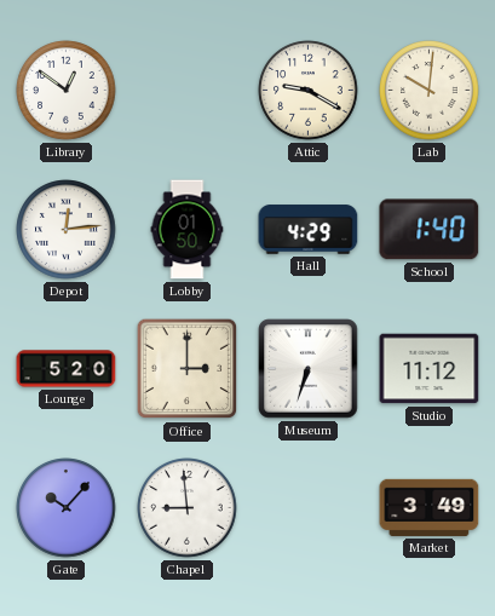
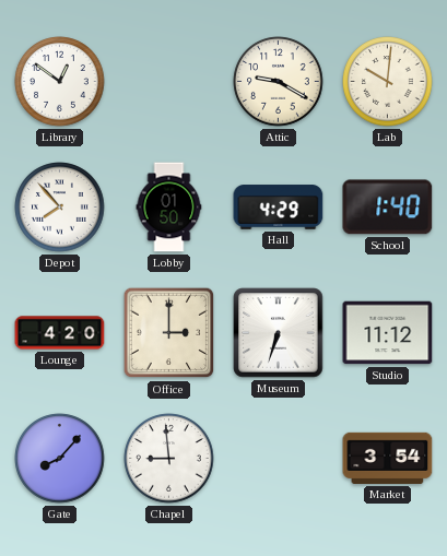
Depot: 12:14 -> 7:53 (60, 208)
Lounge: 5:20 -> 4:20 (60, 333)
Gate: 10:07 -> 8:07 (60, 459)
Market: 3:49 -> 3:54 (388, 458)
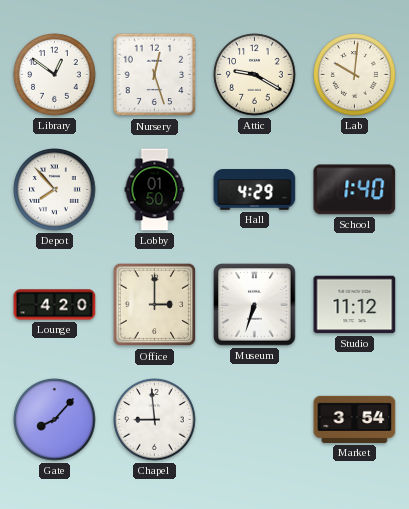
Nursery: none -> 12:27 (155, 75)
